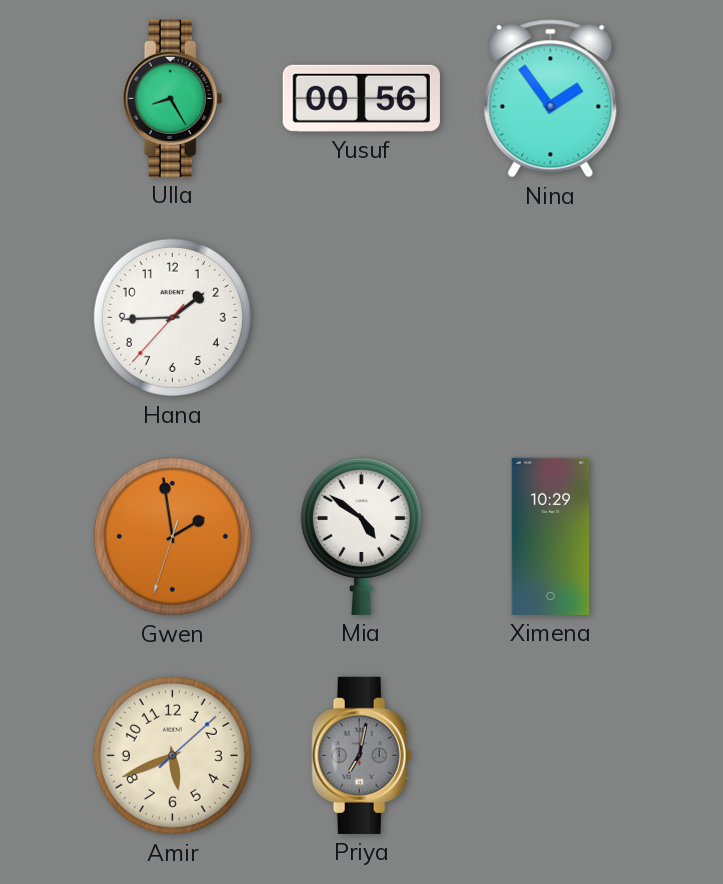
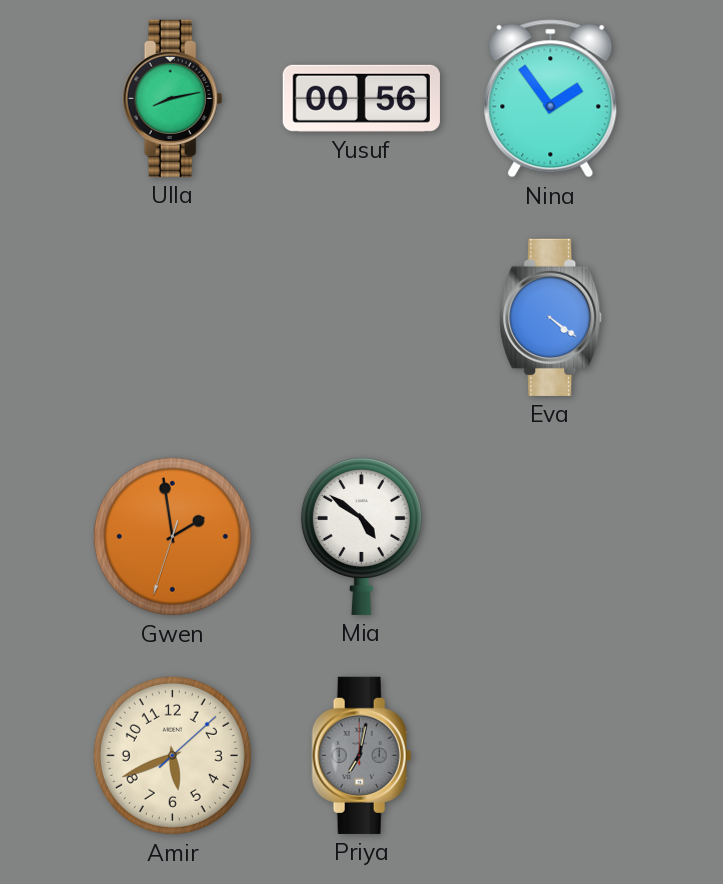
Ulla: 8:25 -> 8:13 (173, 98)
Hana: 1:44 -> none (172, 317)
Eva: none -> 4:21 (551, 317)
Ximena: 10:29 -> none (551, 536)
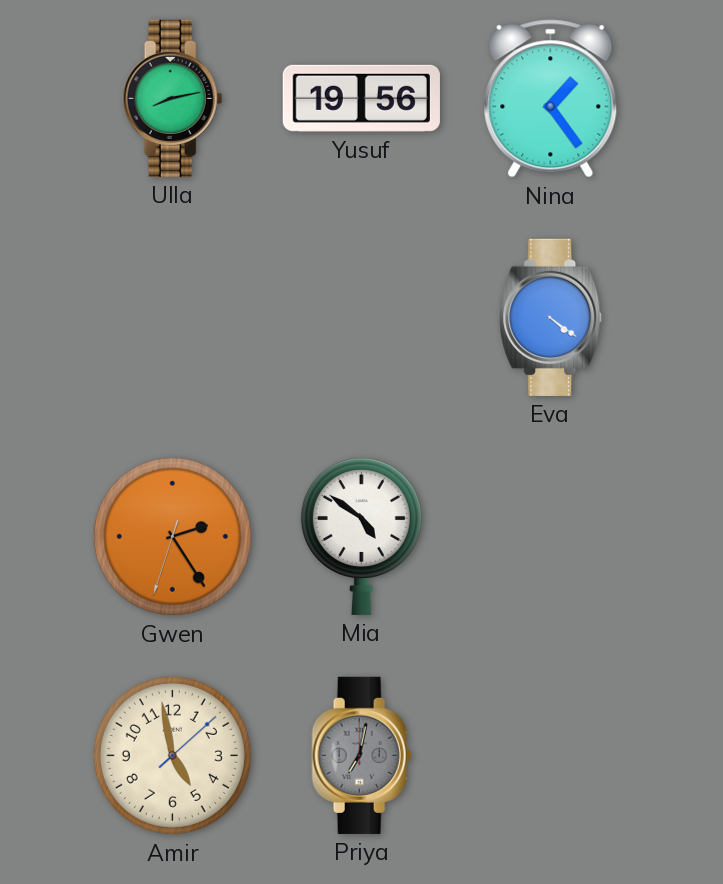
Yusuf: 00:56 -> 19:56 (361, 98)
Nina: 1:54 -> 1:24 (551, 99)
Gwen: 1:58 -> 2:24 (172, 536)
Amir: 5:41 -> 4:58 (172, 755)
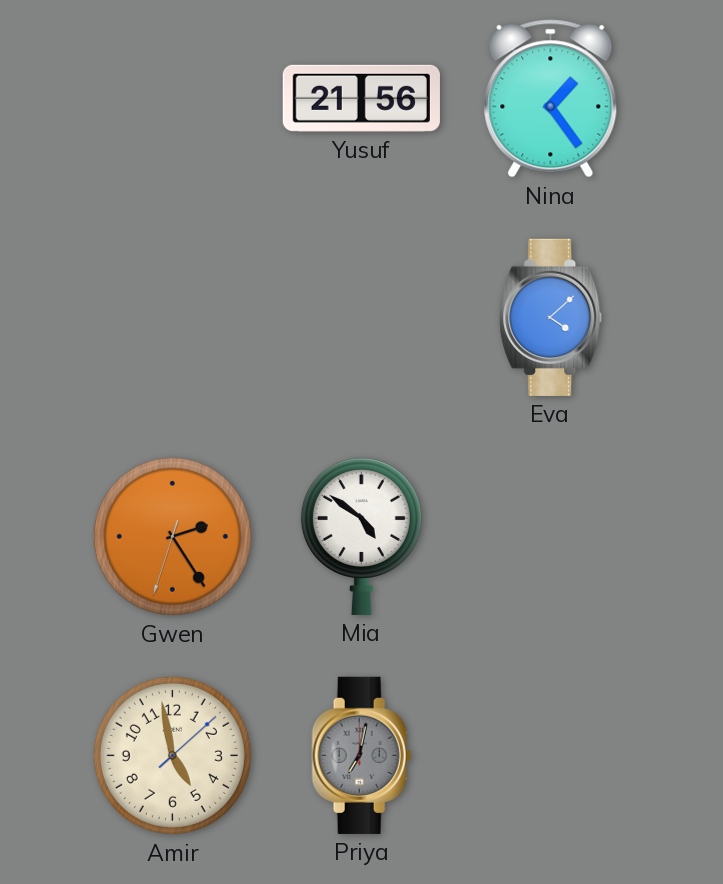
Ulla: 8:13 -> none (173, 98)
Yusuf: 19:56 -> 21:56 (361, 98)
Eva: 4:21 -> 4:08 (551, 317)
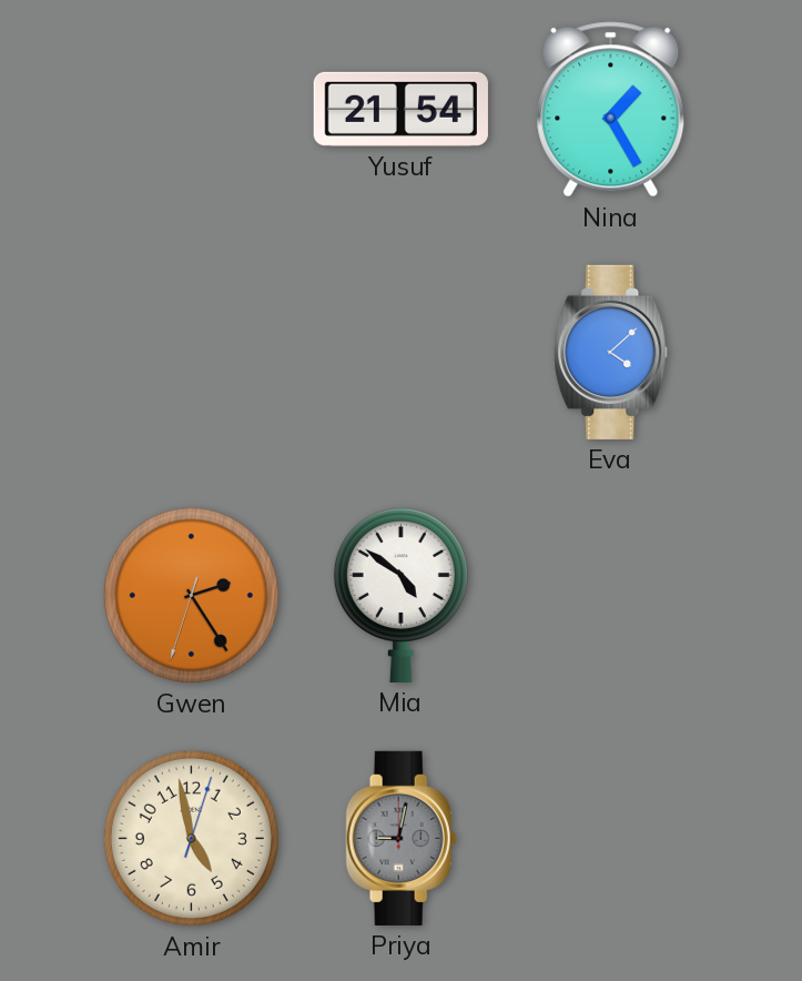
Yusuf: 21:56 -> 21:54 (400, 109)
Nina: 1:24 -> 1:25 (611, 110)
Amir: 4:58:08 -> 4:58:03 (191, 838)
Priya: 7:02 -> 9:02 (402, 838)
